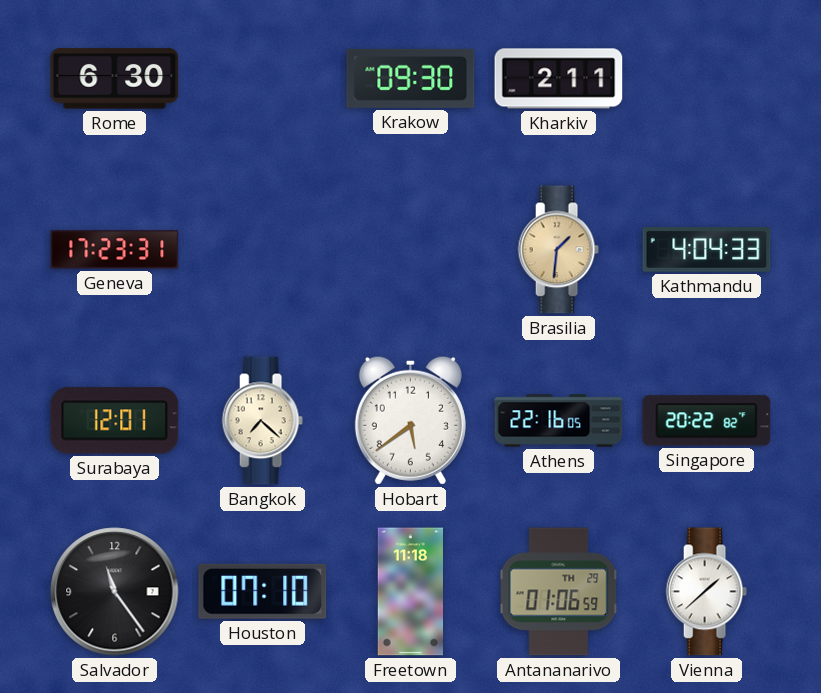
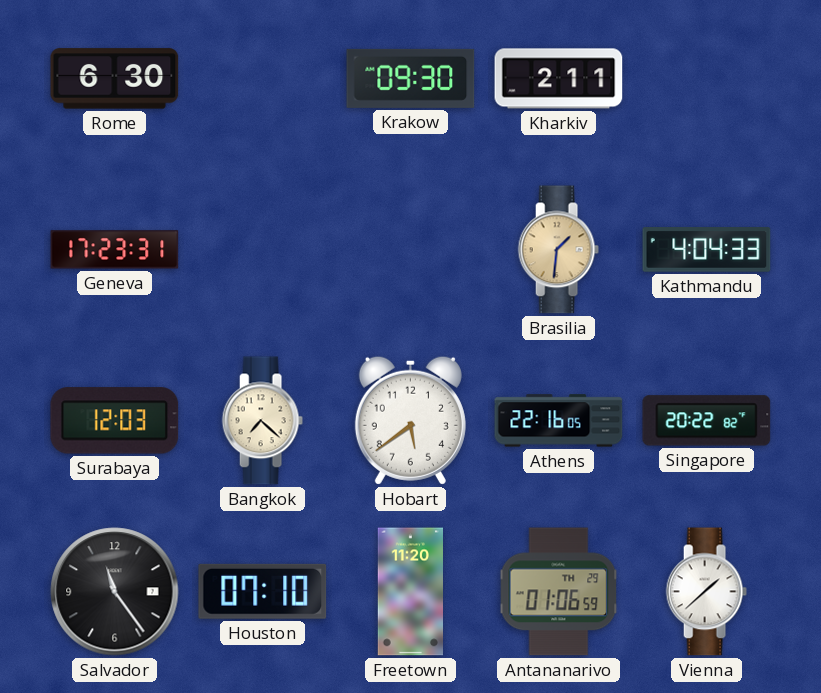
Surabaya: 12:01 -> 12:03 (115, 421)
Freetown: 11:18 -> 11:20 (411, 592)
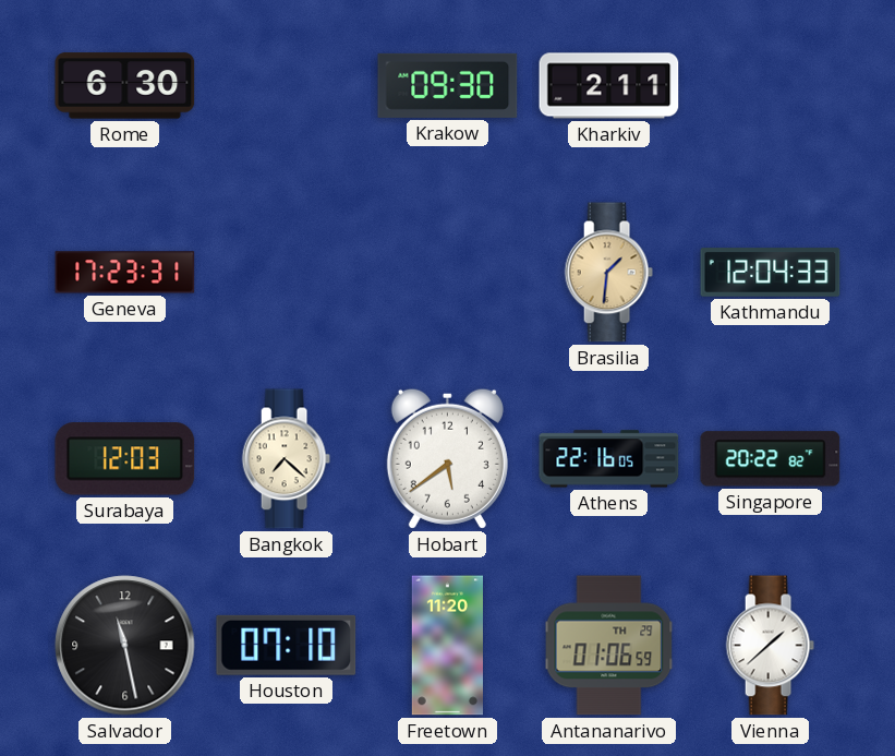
Kathmandu: 4:04 -> 12:04 (771, 273)
Salvador: 11:24 -> 11:28 (125, 646)
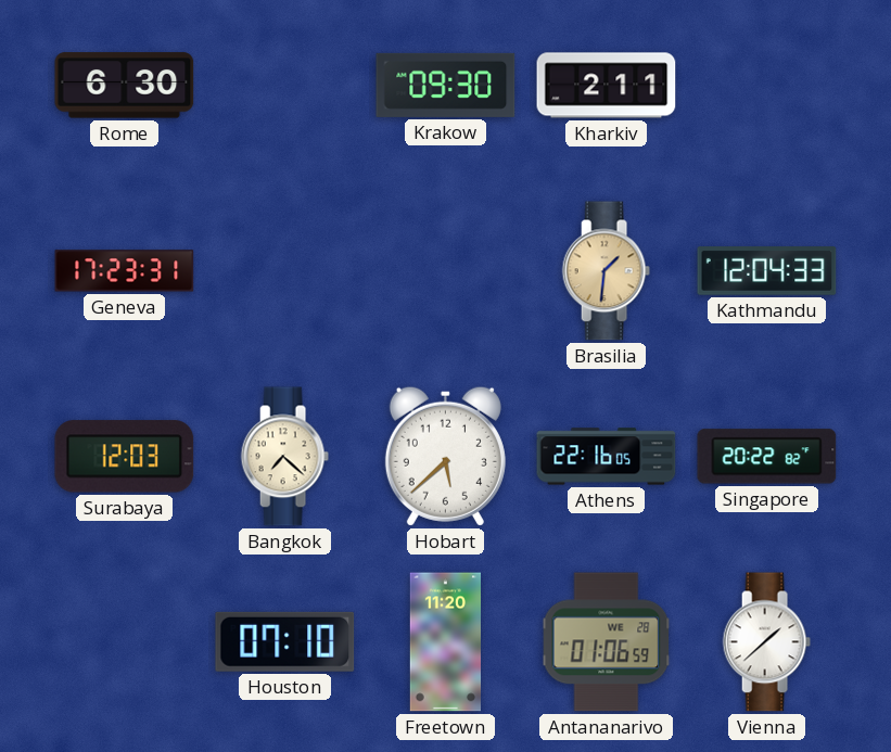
Hobart: 5:39 -> 5:38 (445, 456)
Salvador: 11:28 -> none (125, 646)
Antananarivo date: TH 29 -> WE 28 (607, 642)
